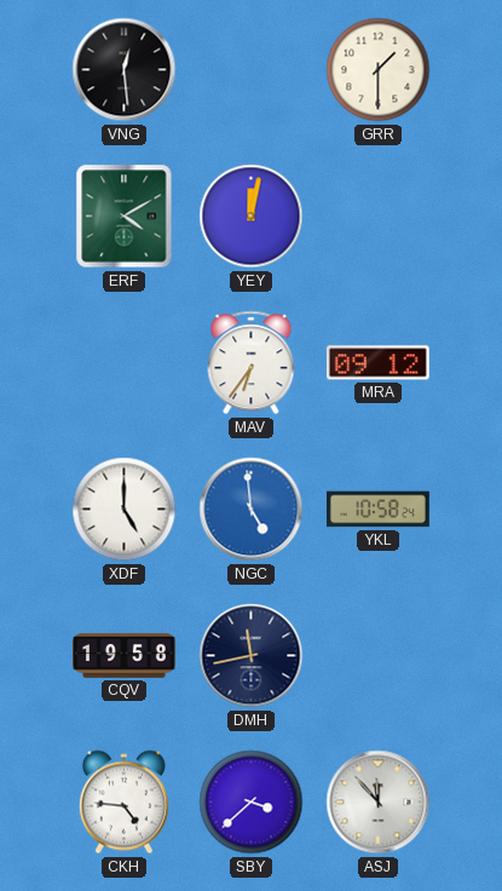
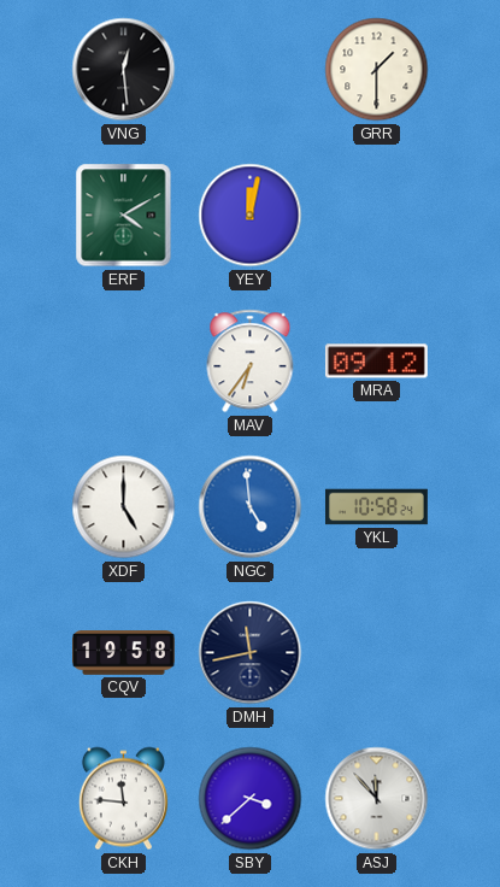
CKH: 4:46 -> 11:46 (123, 799)
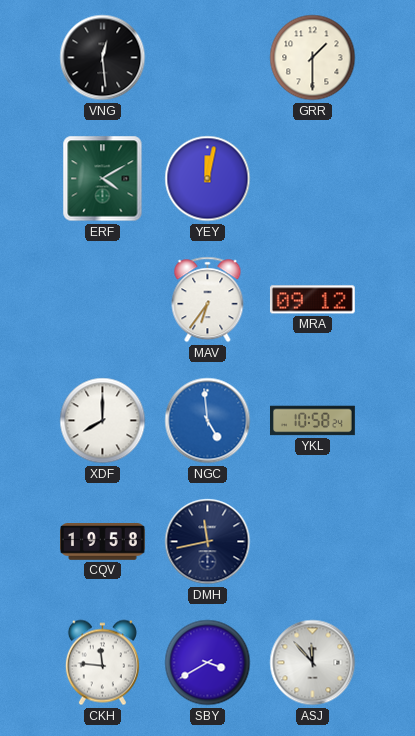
XDF: 5:00 -> 8:00 (103, 421)
SBY: 3:38 -> 3:40 (208, 663)
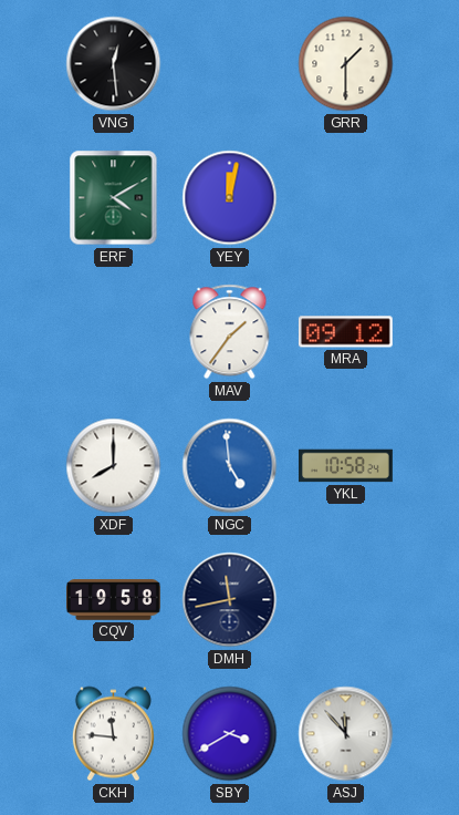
MAV: 6:36 -> 1:36 (230, 332)
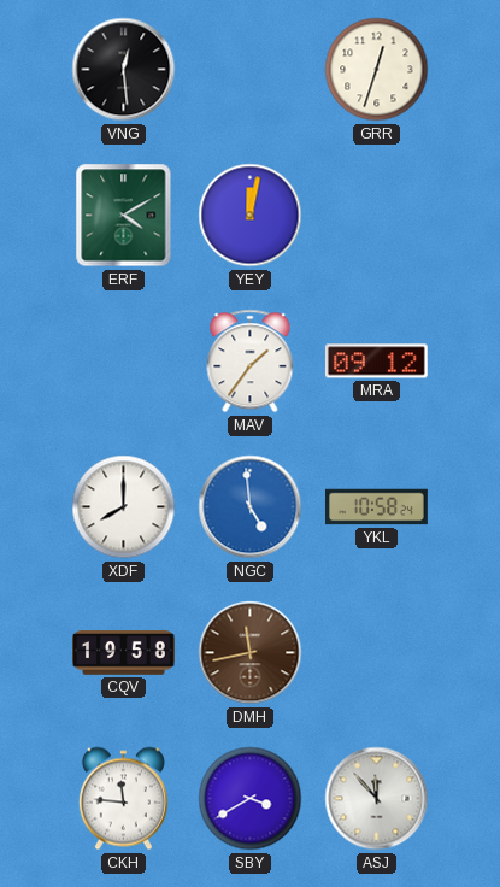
GRR: 1:30 -> 12:33 (377, 70)
DMH dial: navy -> brown (251, 653)
